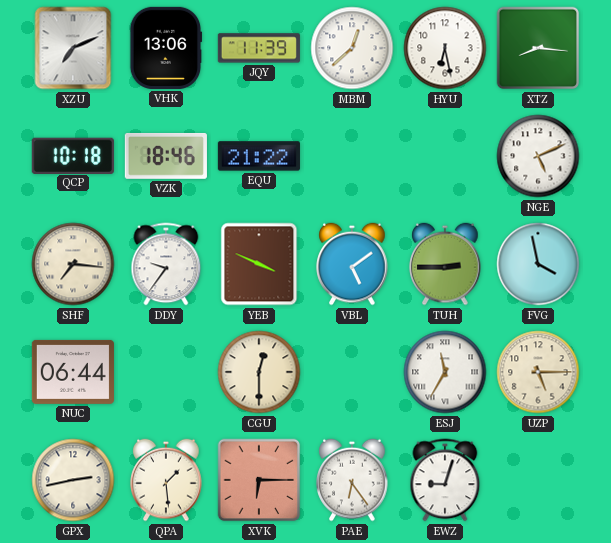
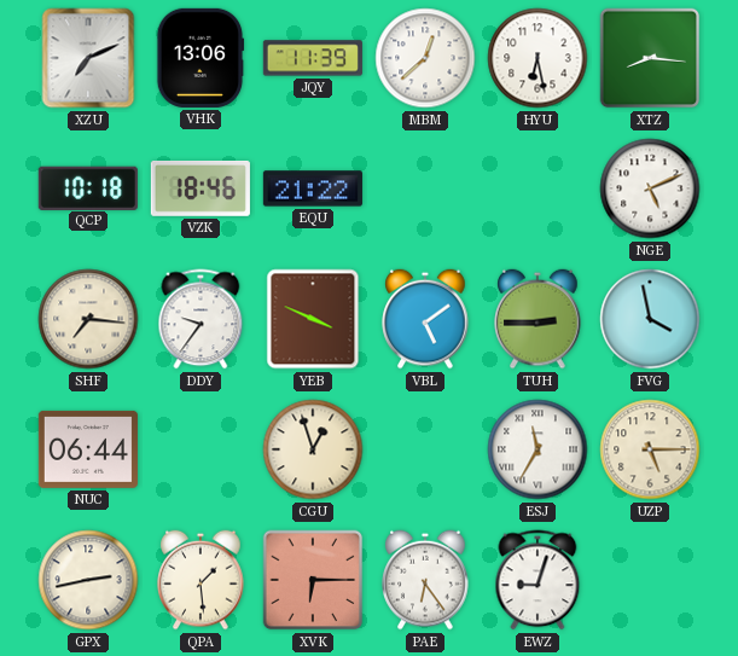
CGU: 12:30 -> 12:57 (313, 449)
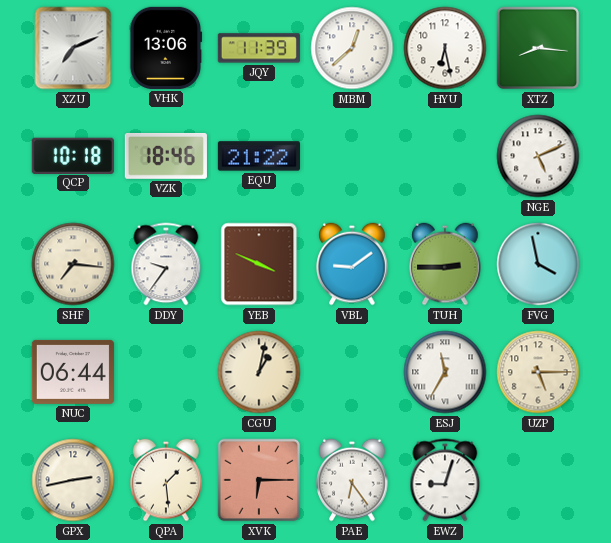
VBL: 5:09 -> 9:09 (352, 264)
CGU: 12:57 -> 1:02 (259, 372)
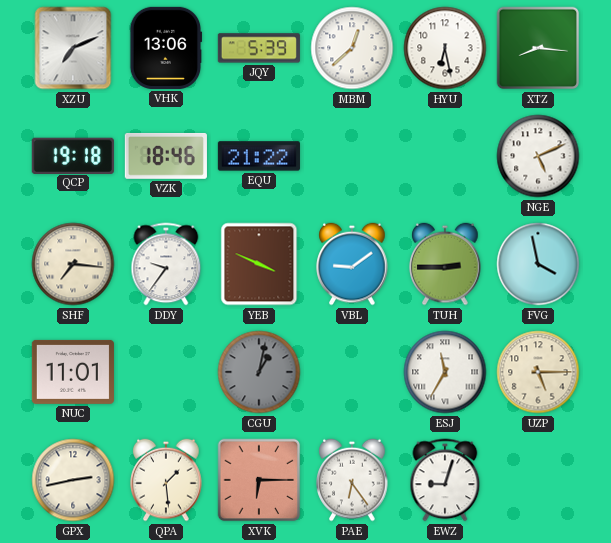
JQY: 11:39 -> 5:39 (259, 48)
QCP: 10:18 -> 19:18 (73, 155)
NUC: 06:44 -> 11:01 (73, 372)
CGU dial: cream -> grey (259, 372)
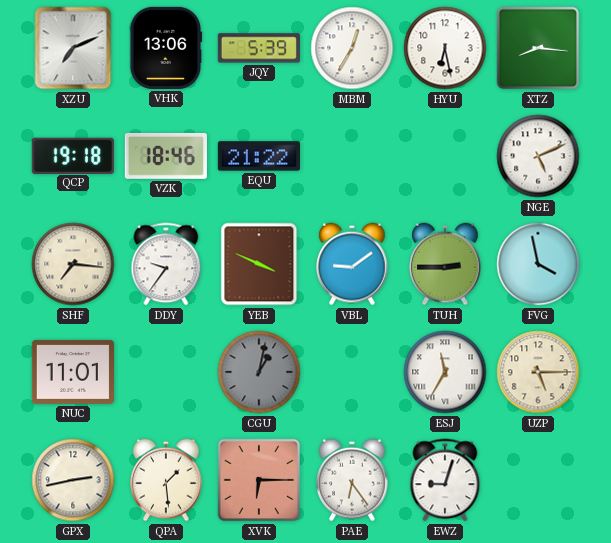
MBM: 12:38 -> 12:35 (352, 48)
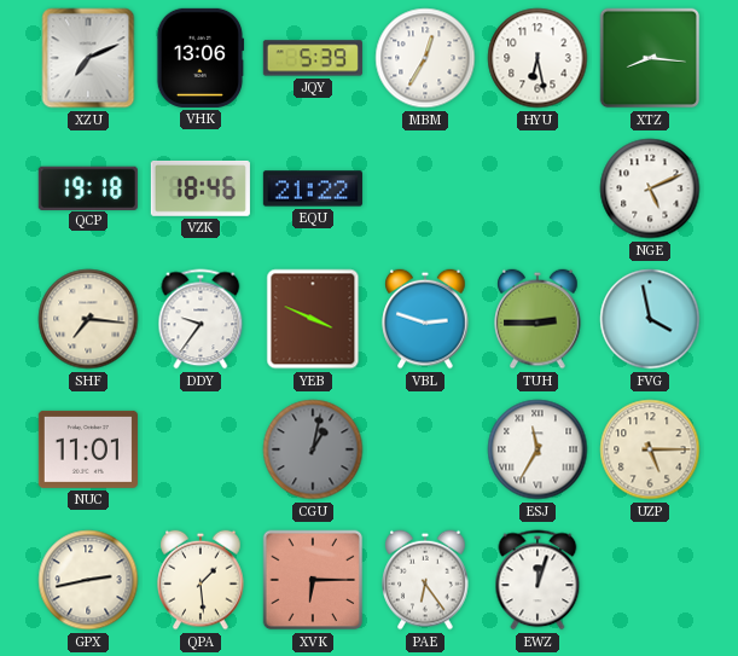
VBL: 9:09 -> 2:48 (425, 319)
EWZ: 9:03 -> 12:03 (537, 580)
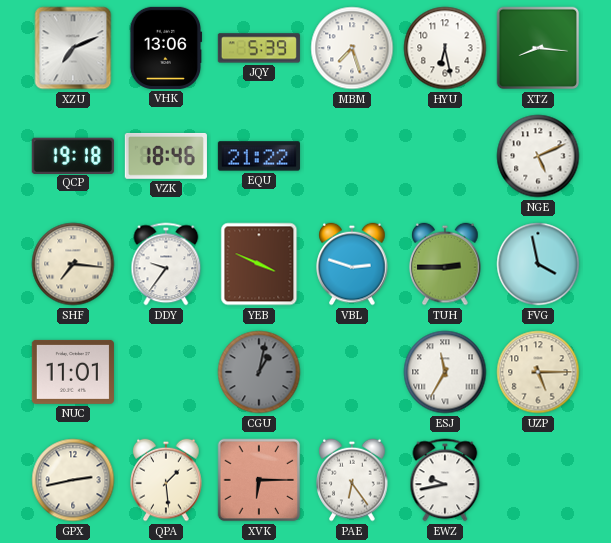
MBM: 12:35 -> 7:27 (352, 48)
EWZ: 12:03 -> 9:43 (445, 480)
